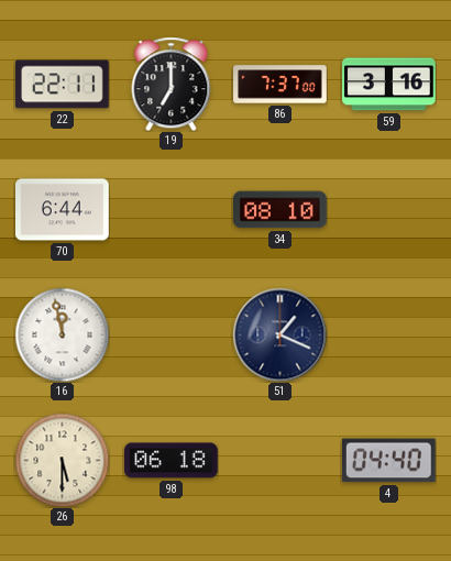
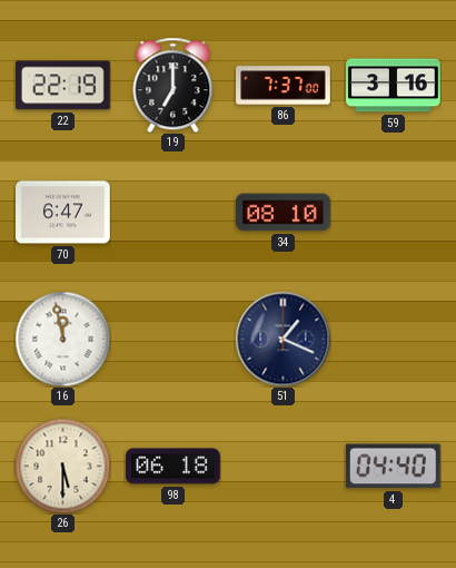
22: 22:11 -> 22:19 (63, 86)
70: 6:44 -> 6:47 (63, 213)
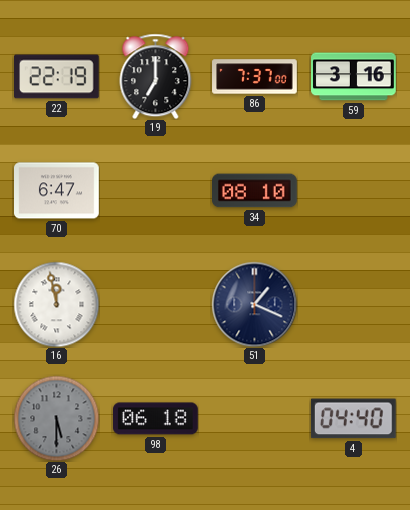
26 dial: cream -> grey (56, 418)
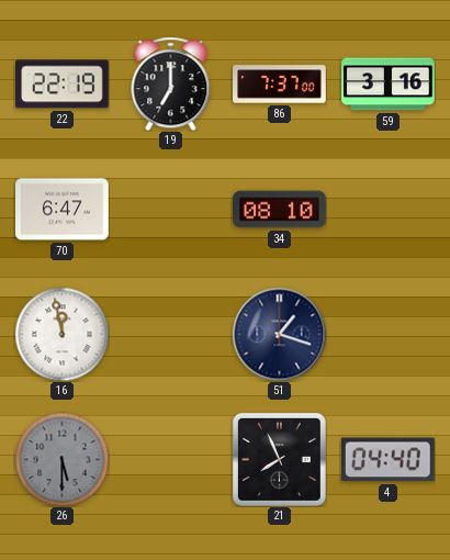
51: 1:19 -> 1:18 (279, 334)
98: 06:18 -> none (156, 419)
21: none -> 7:56 (279, 459)
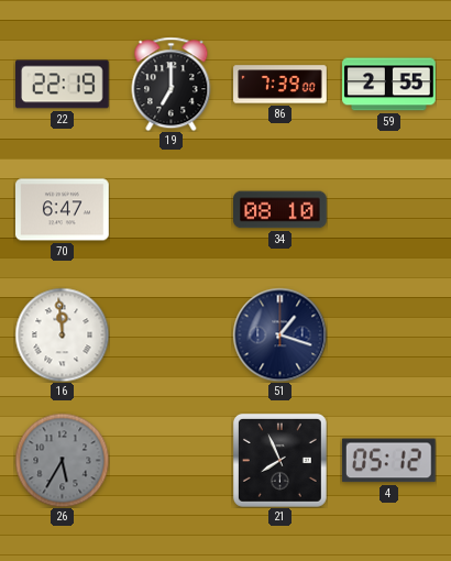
86: 7:37 -> 7:39 (280, 85)
59: 3:16 -> 2:55 (389, 85)
16: 11:58 -> 11:59 (62, 334)
26: 5:30 -> 5:35 (62, 460)
4: 04:40 -> 05:12 (388, 461)
